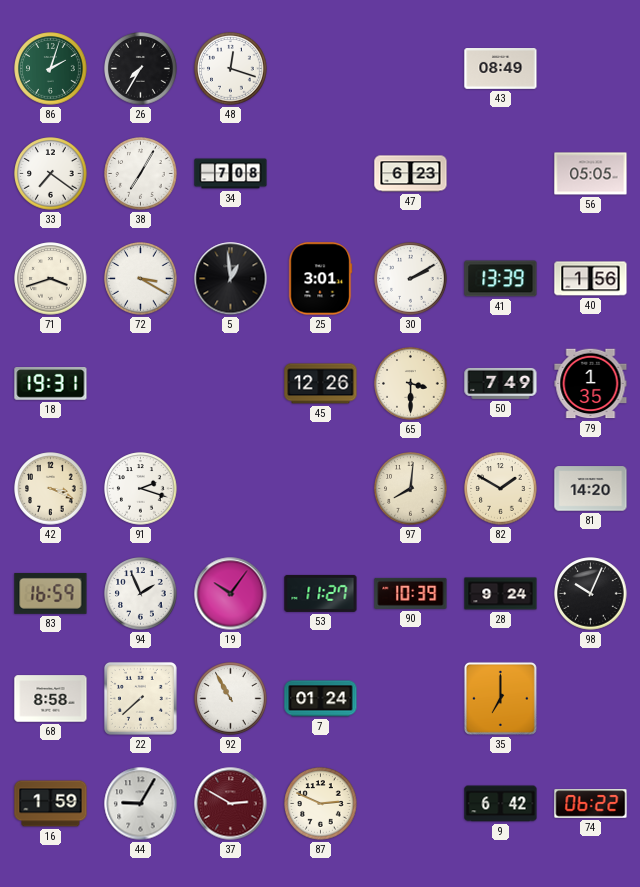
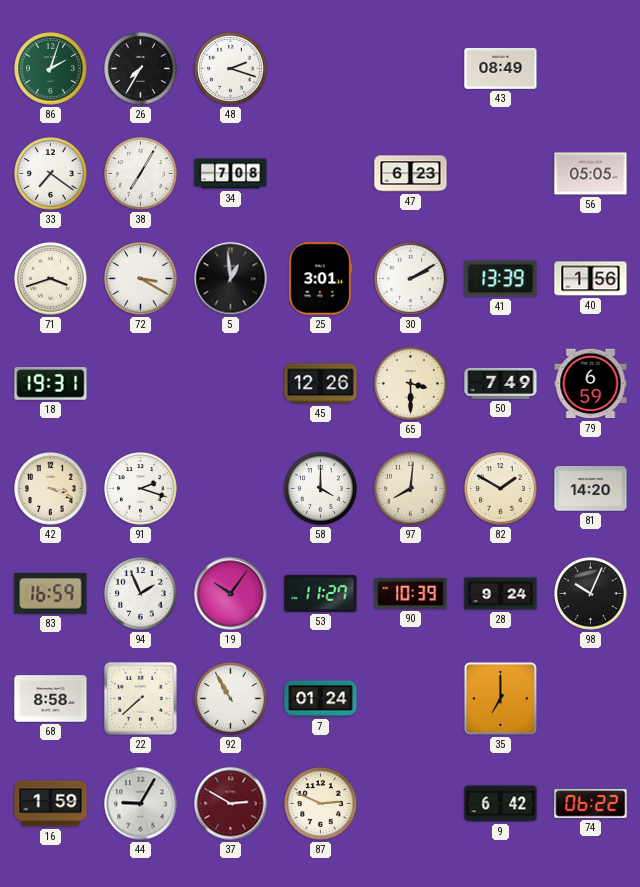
48: 12:18 -> 2:18 (231, 69)
79: 1:35 -> 6:59 (591, 384)
58: none -> 4:00 (321, 489)
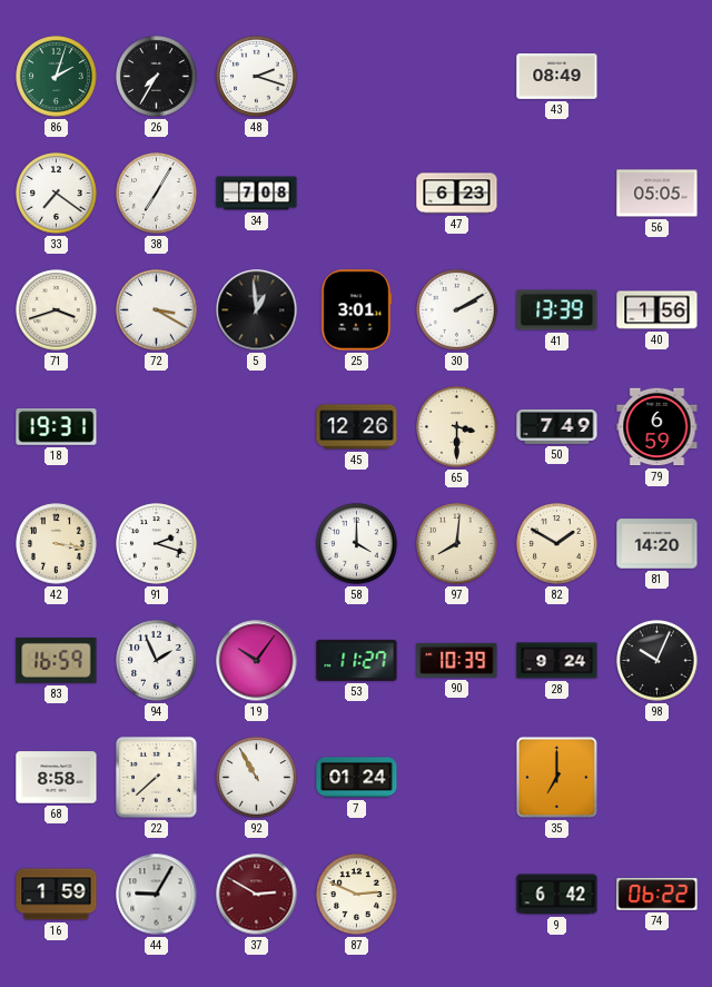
42: 3:19 -> 3:17 (57, 544)
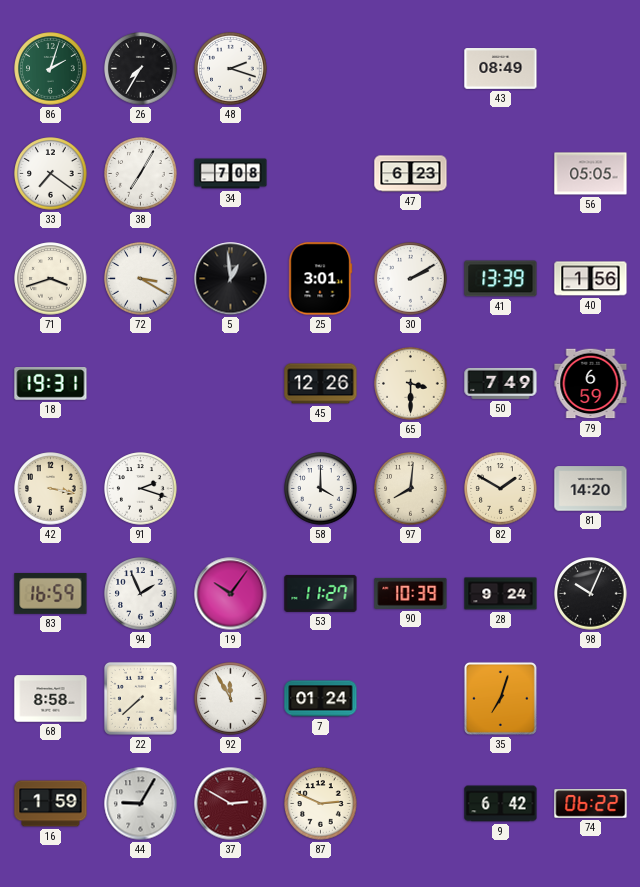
92: 10:55 -> 11:55 (231, 699)
35: 7:00 -> 7:03 (500, 698)
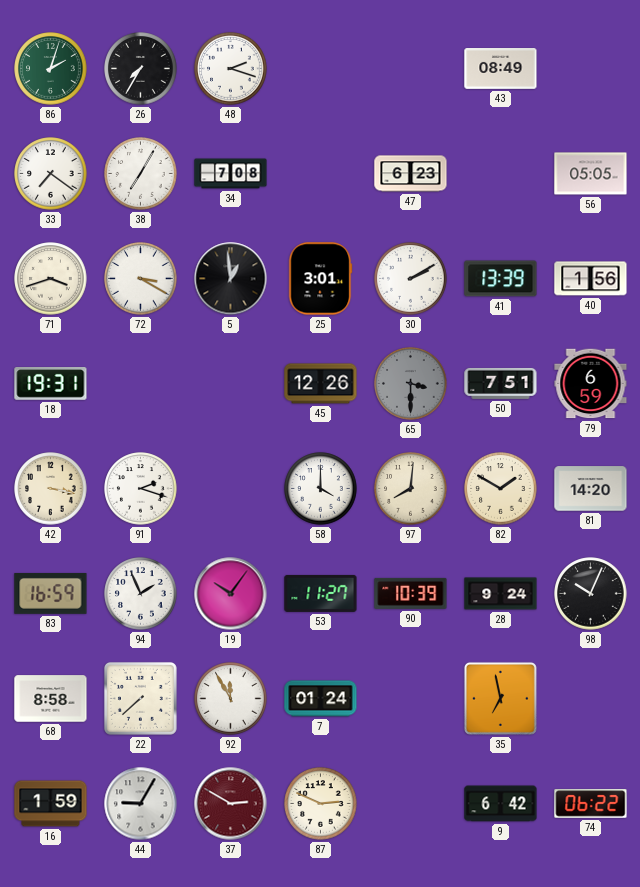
65 dial: cream -> grey (411, 384)
50: 7:49 -> 7:51 (501, 383)
35: 7:03 -> 6:58 (500, 698)
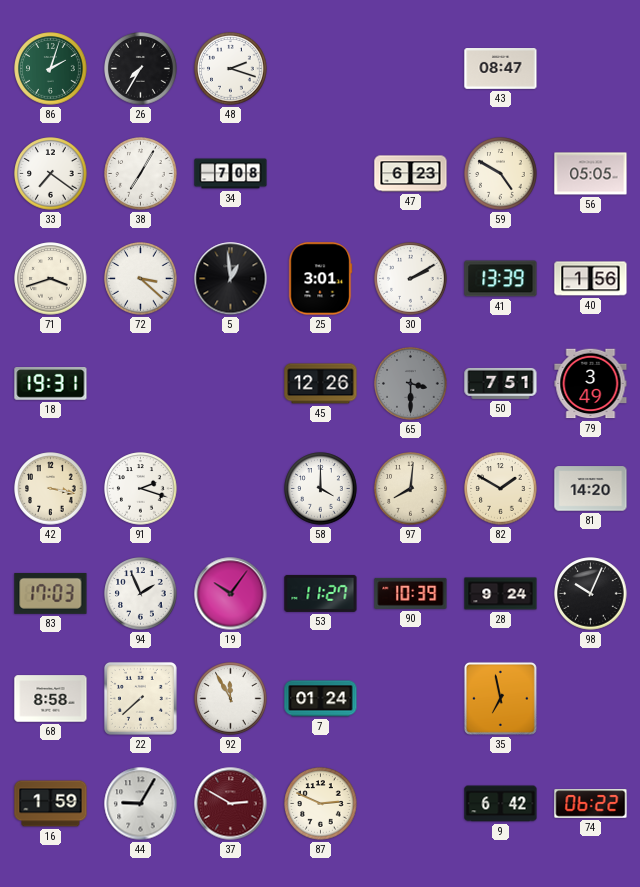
43: 08:49 -> 08:47 (501, 69)
59: none -> 4:50 (501, 174)
72: 3:20 -> 3:22 (141, 279)
79: 6:59 -> 3:49 (591, 384)
83: 16:59 -> 17:03 (51, 593)
